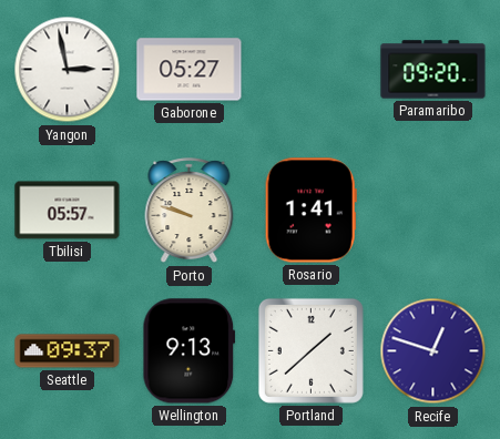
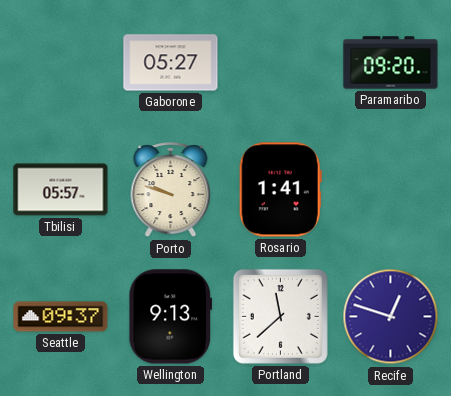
Yangon: 2:58 -> none (68, 70)
Portland: 1:38 -> 11:38 (280, 316)
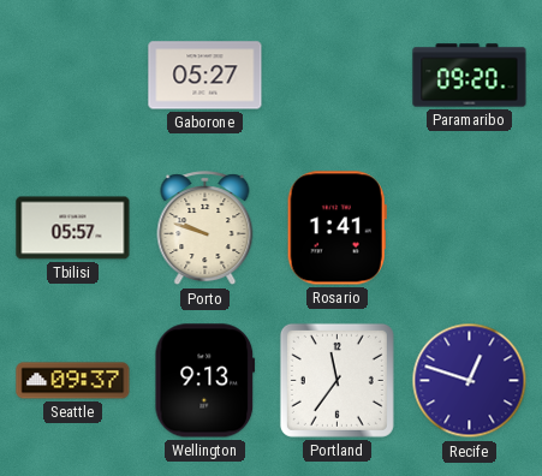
Portland: 11:38 -> 11:36 (336, 380)
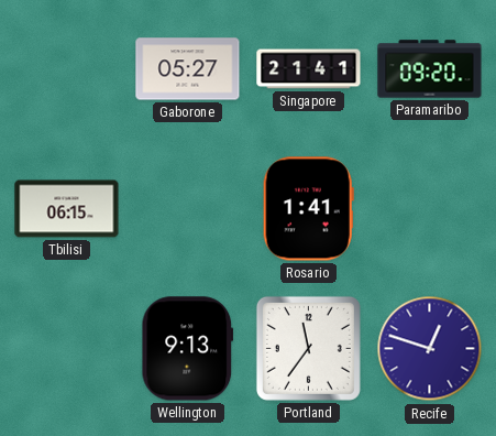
Singapore: none -> 21:41 (309, 69)
Tbilisi: 05:57 -> 06:15 (67, 209)
Porto: 9:48 -> none (206, 228)
Seattle: 09:37 -> none (73, 381)
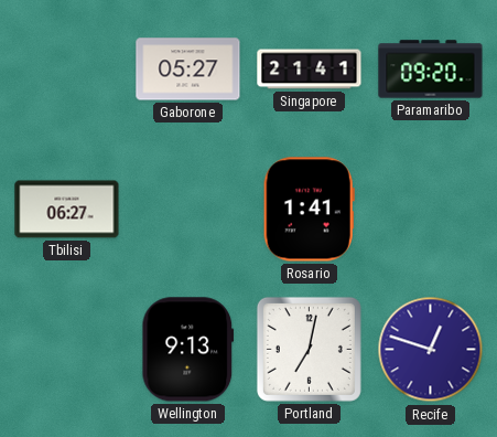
Tbilisi: 06:15 -> 06:27 (67, 210)
Portland: 11:36 -> 7:02 (309, 349)
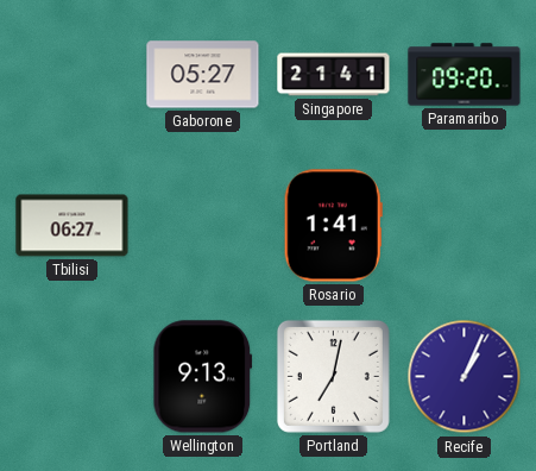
Recife: 12:48 -> 1:04 (465, 377)
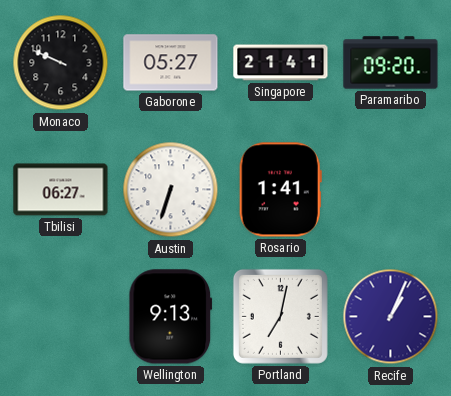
Monaco: none -> 9:49 (61, 63)
Austin: none -> 6:33 (171, 190)
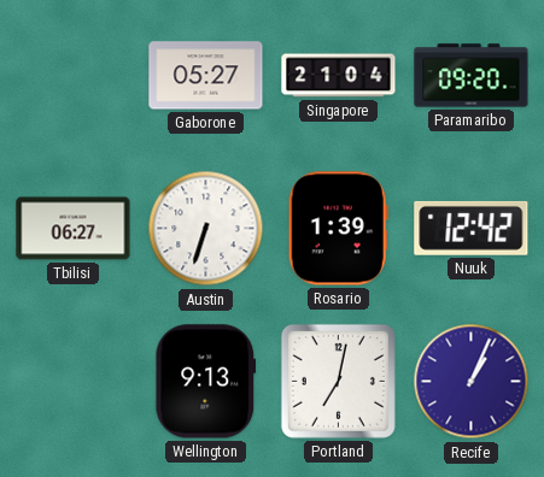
Monaco: 9:49 -> none (61, 63)
Singapore: 21:41 -> 21:04 (339, 76)
Rosario: 1:41 -> 1:39 (338, 229)
Nuuk: none -> 12:42 (472, 228)
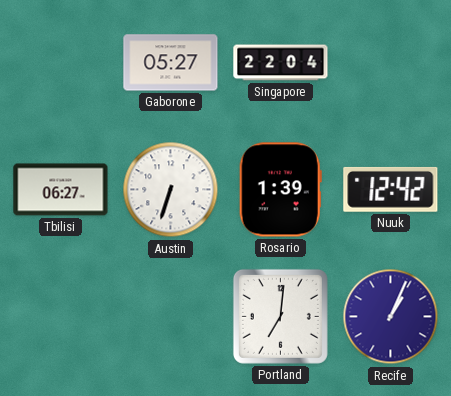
Singapore: 21:04 -> 22:04 (281, 63)
Paramaribo: 09:20 -> none (472, 76)
Wellington: 9:13 -> none (206, 382)
Portland: 7:02 -> 7:01 (280, 316)
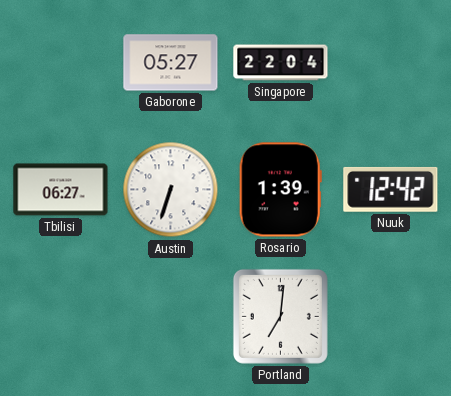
Recife: 1:04 -> none (391, 317)
